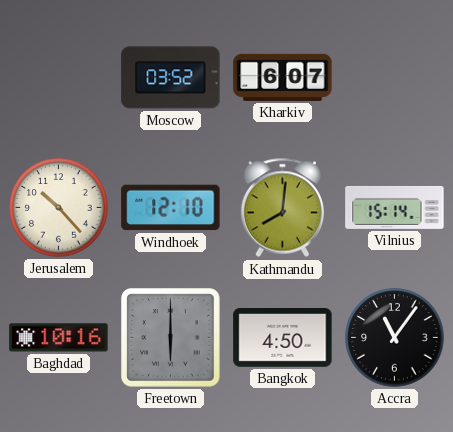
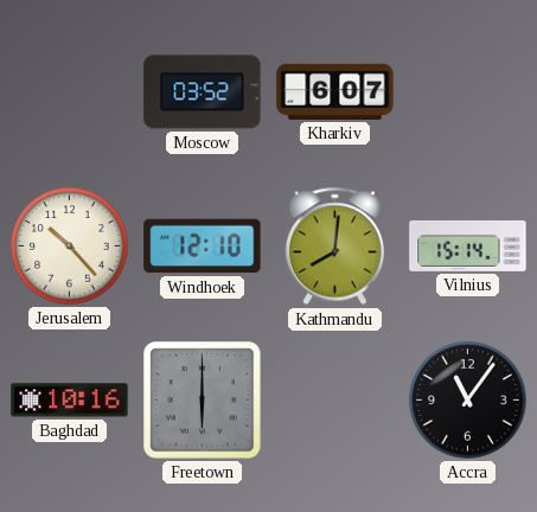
Bangkok: 4:50 -> none (283, 338)
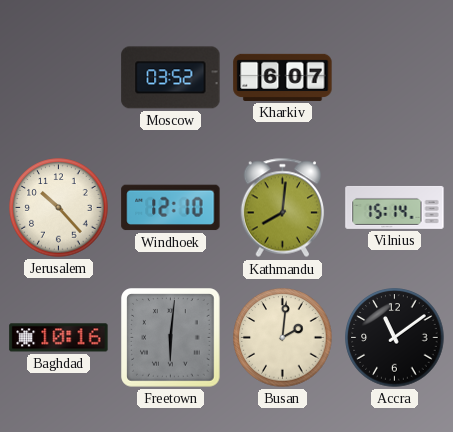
Freetown: 6:00 -> 6:01 (171, 338)
Busan: none -> 2:01 (283, 338)
Accra: 11:06 -> 11:09 (395, 338)
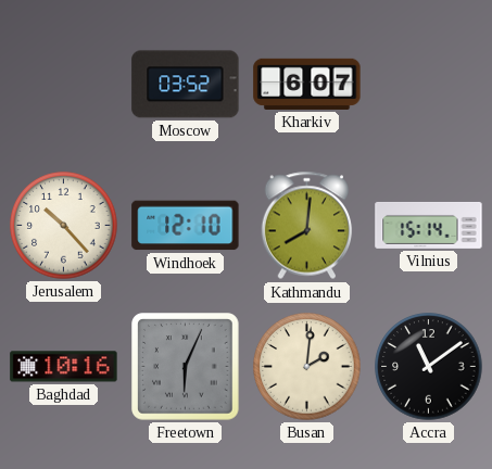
Freetown: 6:01 -> 6:04 (186, 367)
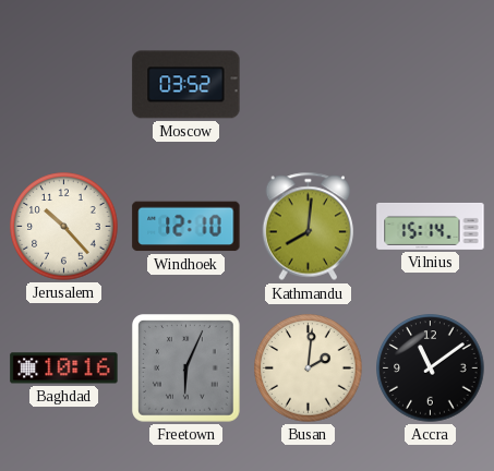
Kharkiv: 6:07 -> none (307, 84)
